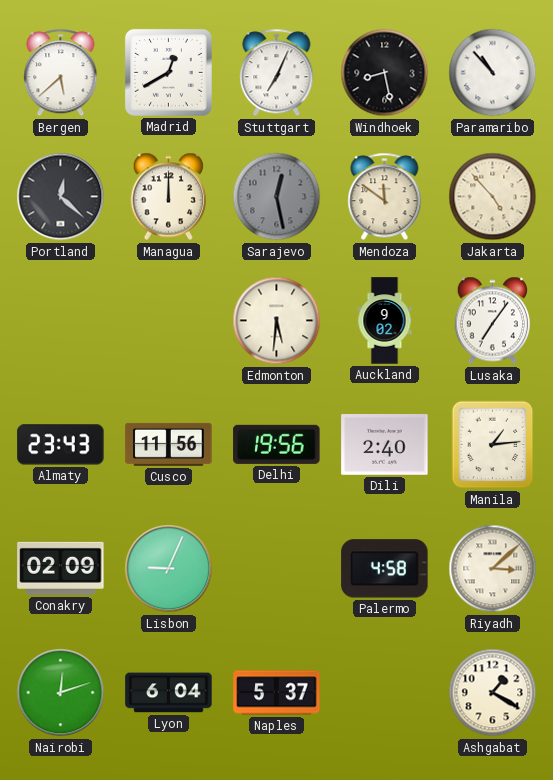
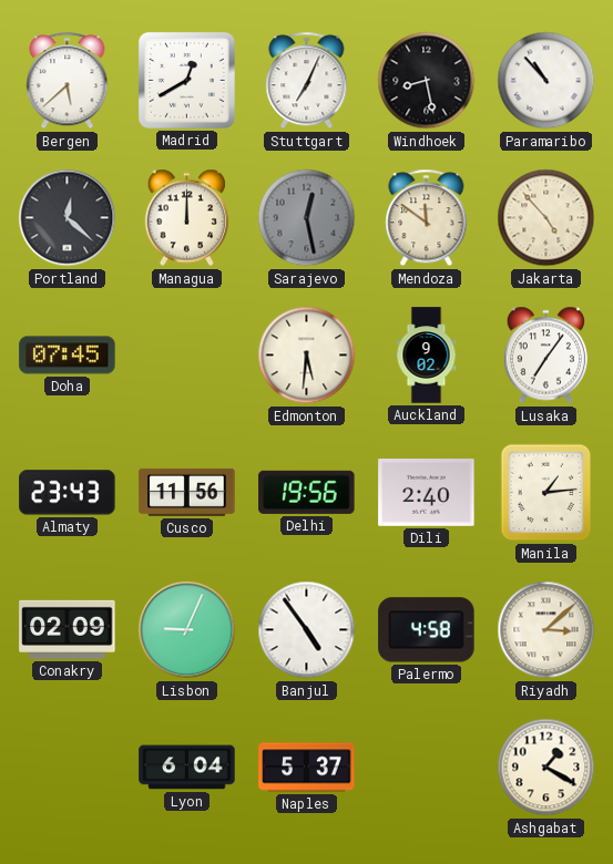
Doha: none -> 07:45 (68, 356)
Banjul: none -> 4:54 (307, 630)
Nairobi: 12:12 -> none (61, 693)
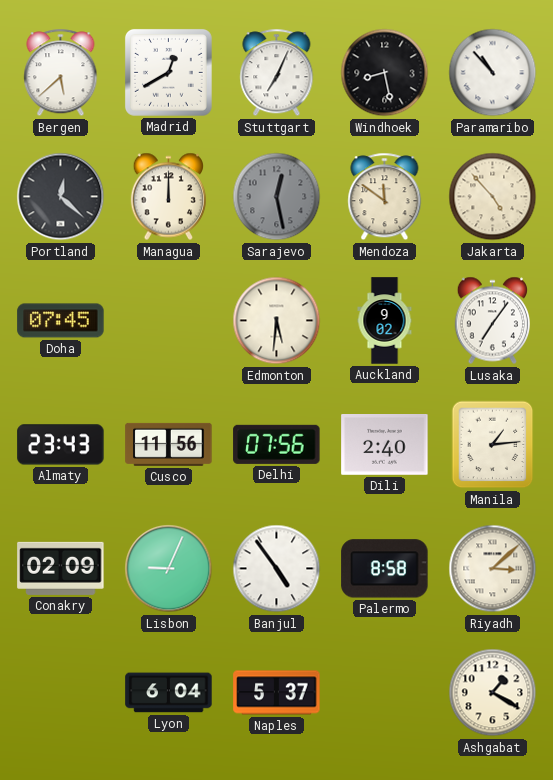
Delhi: 19:56 -> 07:56 (277, 444)
Palermo: 4:58 -> 8:58 (385, 569)
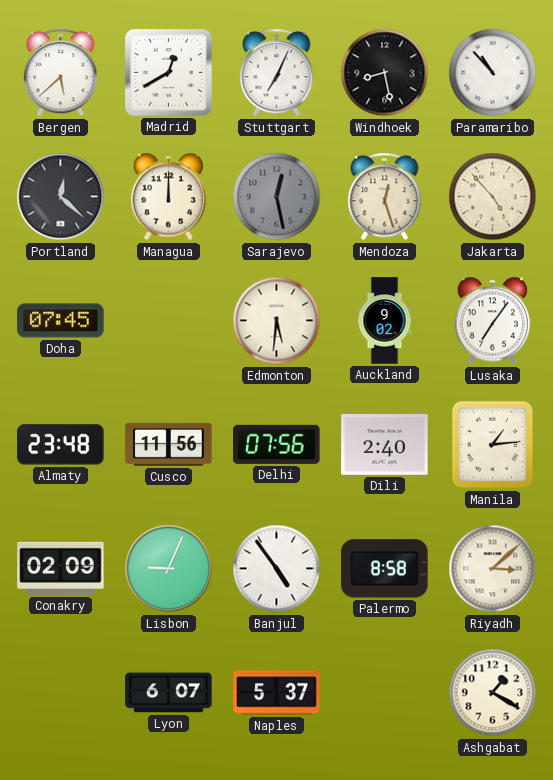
Mendoza: 11:51 -> 12:27 (385, 197)
Almaty: 23:43 -> 23:48 (61, 445)
Lyon: 6:04 -> 6:07 (169, 693)
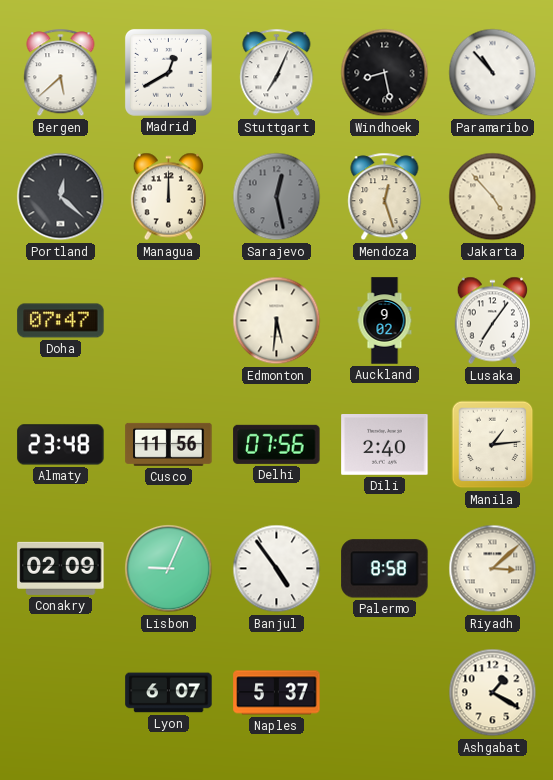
Doha: 07:45 -> 07:47 (61, 321)
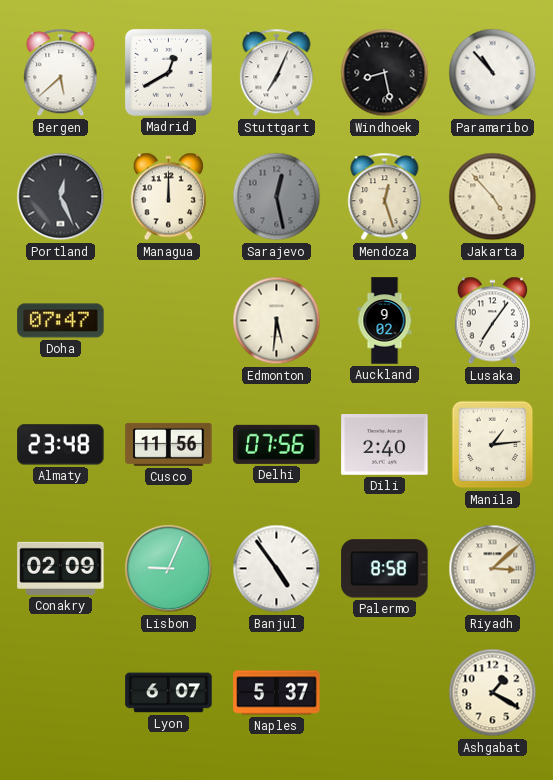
Portland: 12:22 -> 12:26 (61, 197)
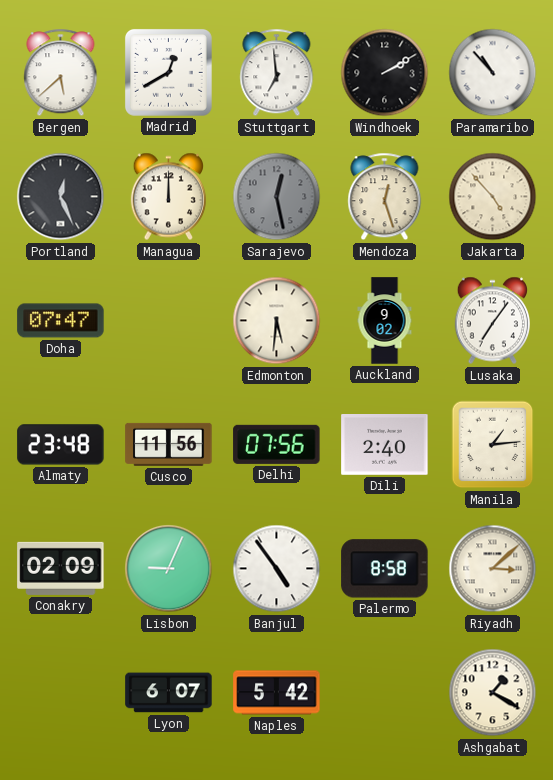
Stuttgart: 7:04 -> 6:59 (277, 73)
Windhoek: 8:28 -> 2:10 (385, 73)
Naples: 5:37 -> 5:42 (277, 693)
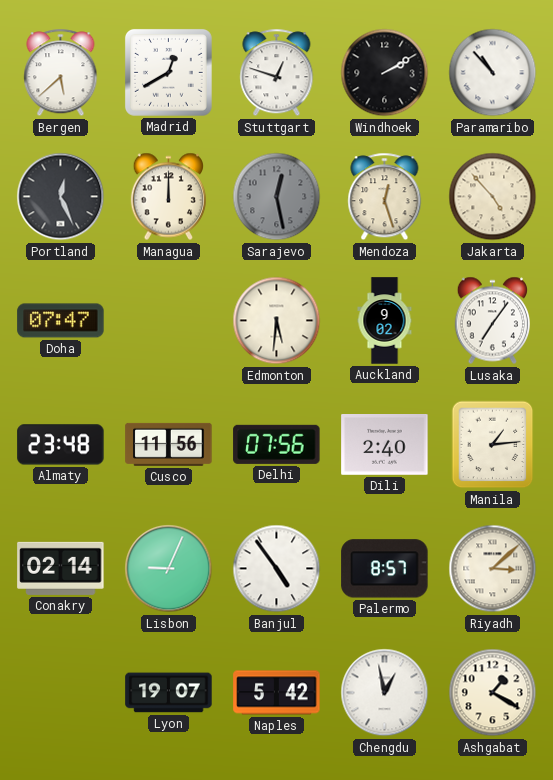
Stuttgart: 6:59 -> 12:48 (277, 73)
Conakry: 02:09 -> 02:14 (61, 568)
Palermo: 8:58 -> 8:57 (385, 569)
Lyon: 6:07 -> 19:07 (169, 693)
Chengdu: none -> 12:58 (385, 693)
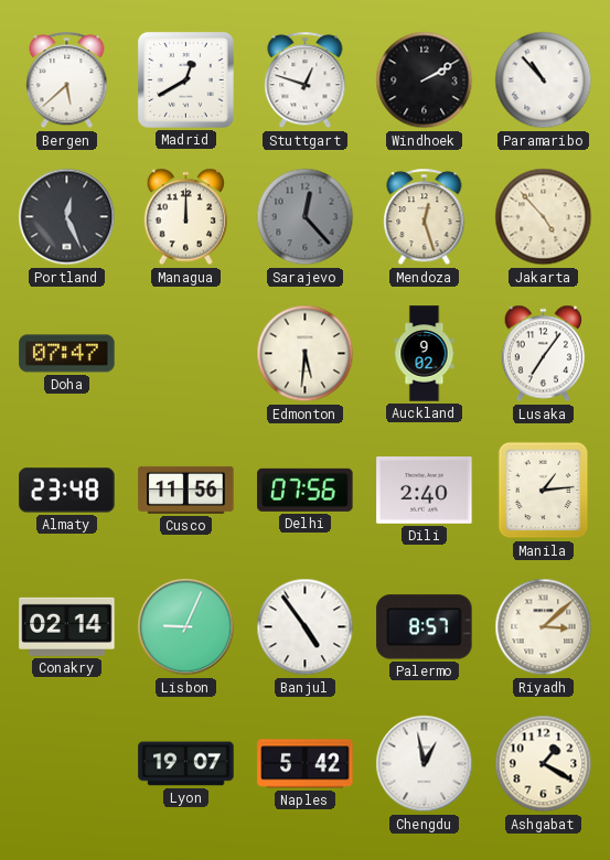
Sarajevo: 12:28 -> 12:23 (306, 217)
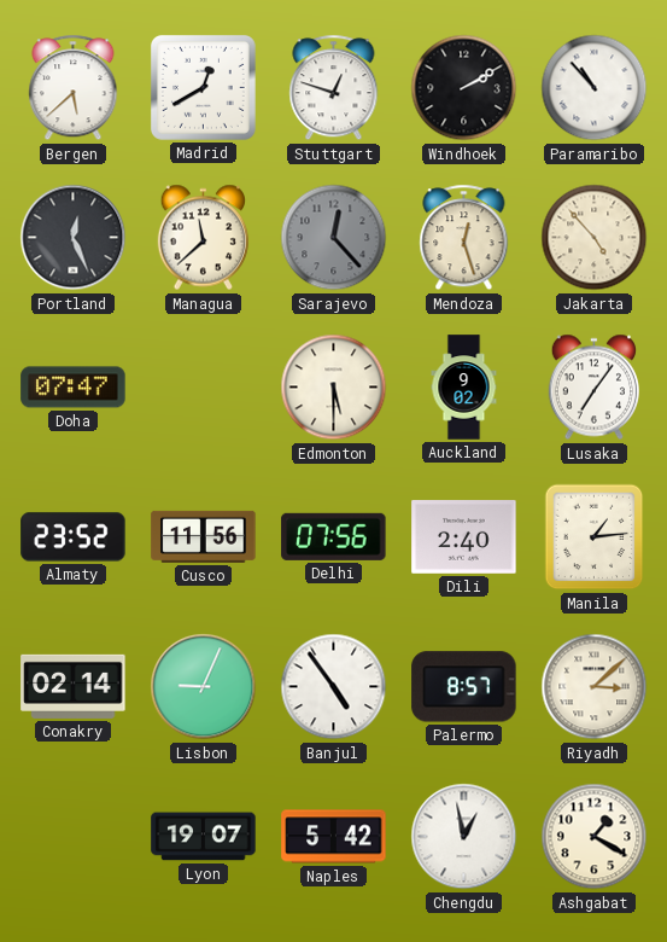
Managua: 12:00 -> 11:38 (203, 238)
Edmonton: 5:31 -> 5:30 (334, 388)
Almaty: 23:48 -> 23:52 (74, 537)
